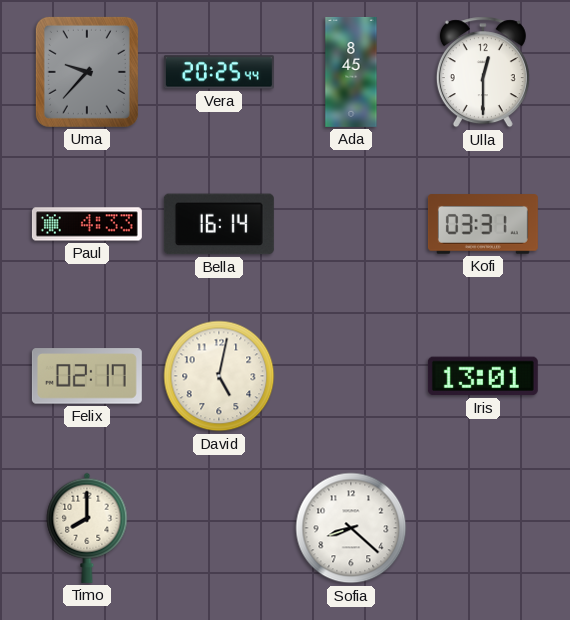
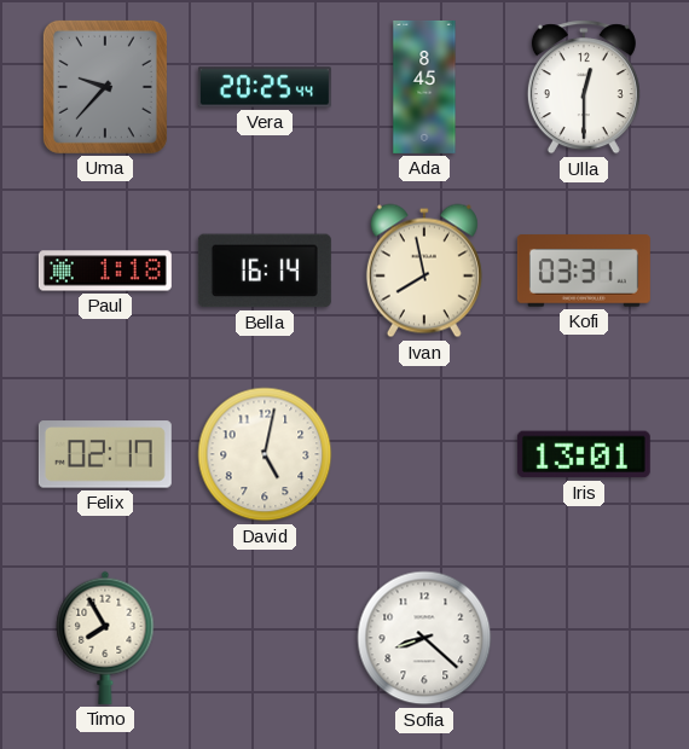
Paul: 4:33 -> 1:18 (105, 271)
Ivan: none -> 7:58 (424, 271)
Timo: 8:00 -> 7:55 (105, 638)
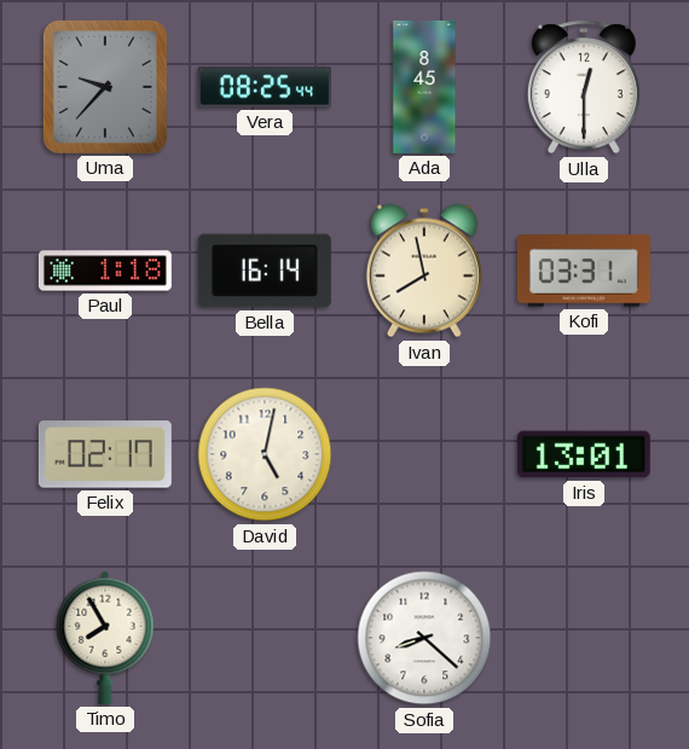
Vera: 20:25 -> 08:25 (265, 87)
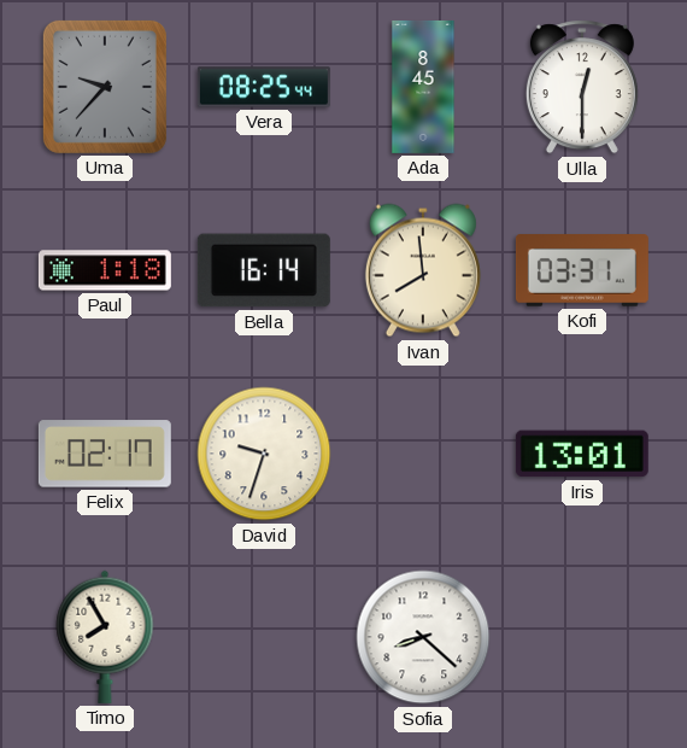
Ivan: 7:58 -> 7:59 (423, 270)
David: 5:02 -> 9:33 (264, 454)
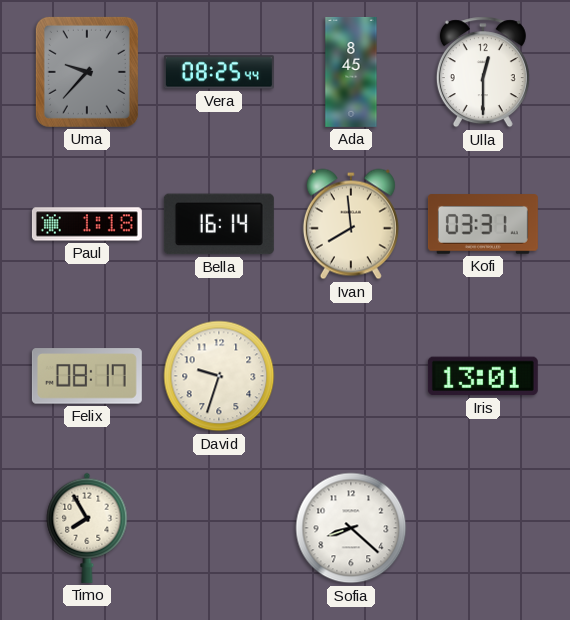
Felix: 02:17 -> 08:17 (87, 376)
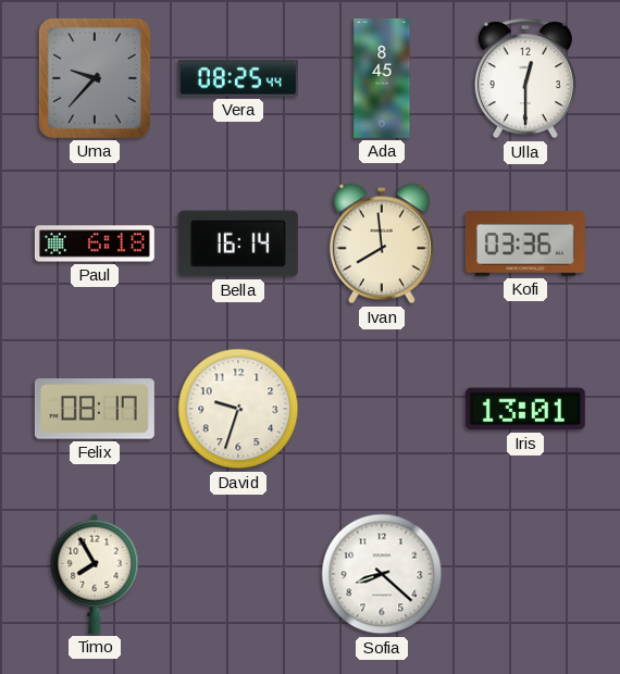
Paul: 1:18 -> 6:18 (95, 244)
Kofi: 03:31 -> 03:36 (525, 244)
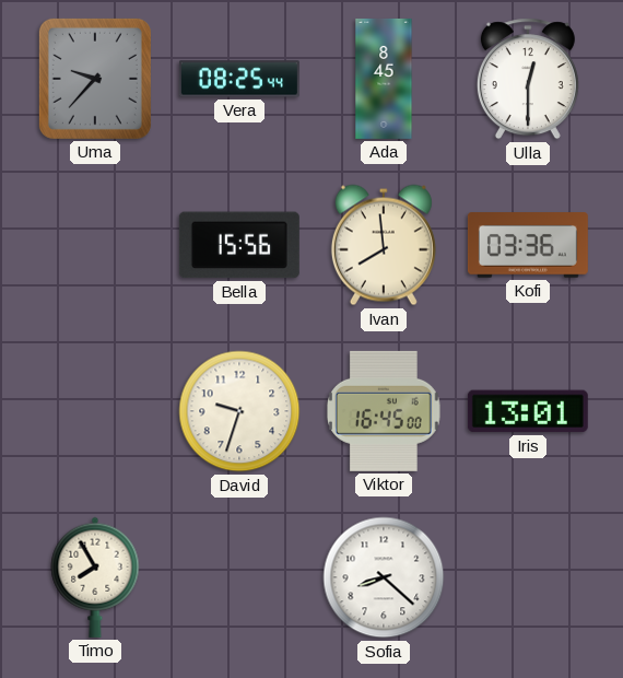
Paul: 6:18 -> none (95, 244)
Bella: 16:14 -> 15:56 (239, 245)
Felix: 08:17 -> none (95, 409)
Viktor: none -> 16:45 (384, 411)
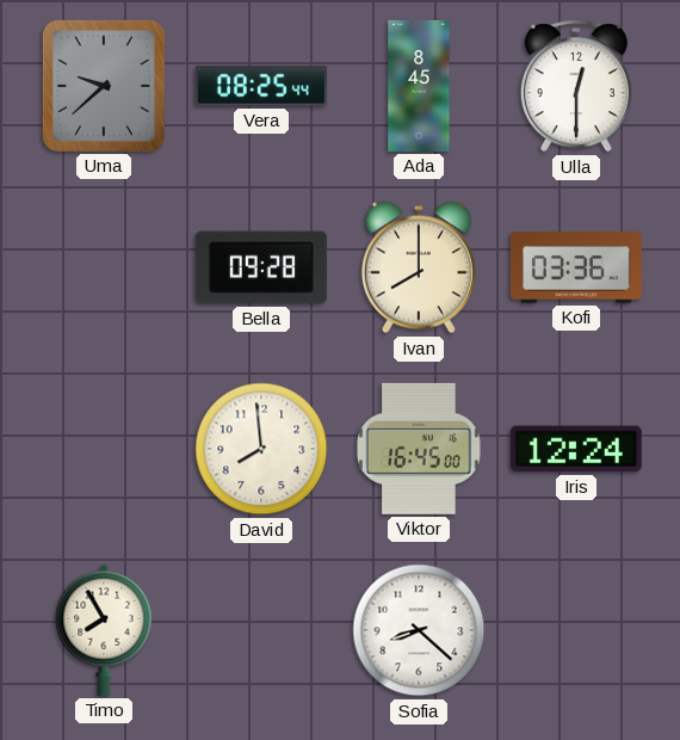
Uma: 9:37 -> 9:38 (104, 86)
Bella: 15:56 -> 09:28 (261, 267)
Ivan: 7:59 -> 8:00 (419, 267)
David: 9:33 -> 7:59 (261, 449)
Iris: 13:01 -> 12:24 (576, 449)
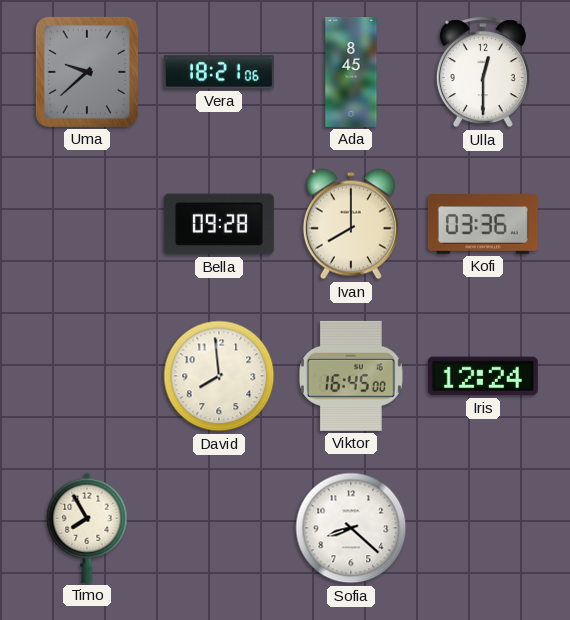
Vera: 08:25 -> 18:21 (219, 72)
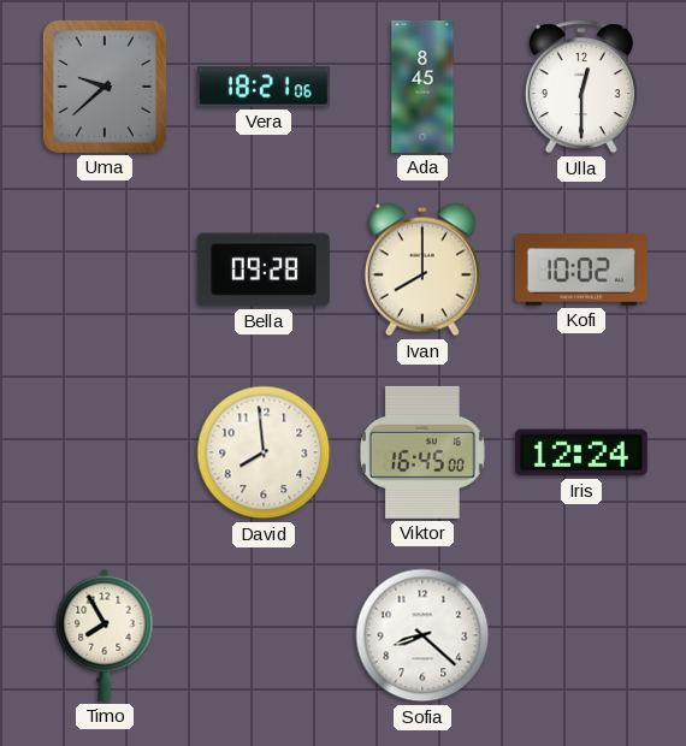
Kofi: 03:36 -> 10:02 (581, 270)
